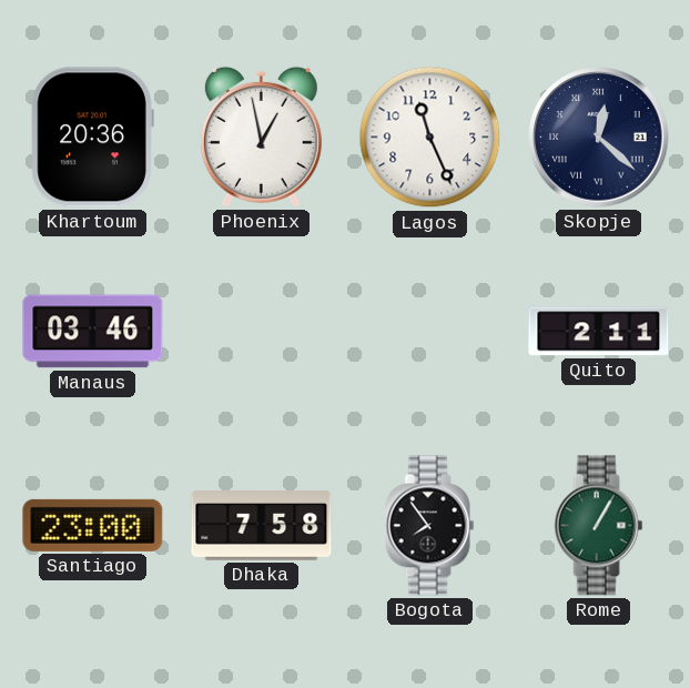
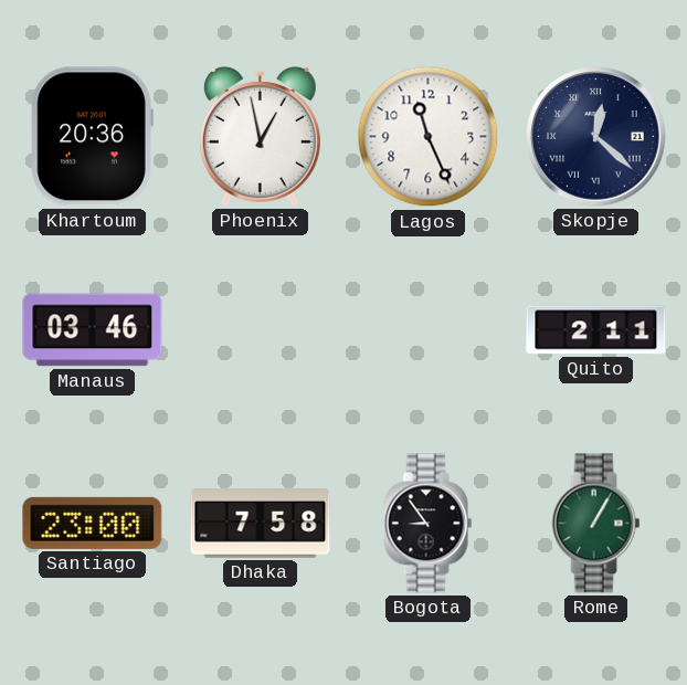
Bogota: 7:54 -> 8:54 (429, 524)
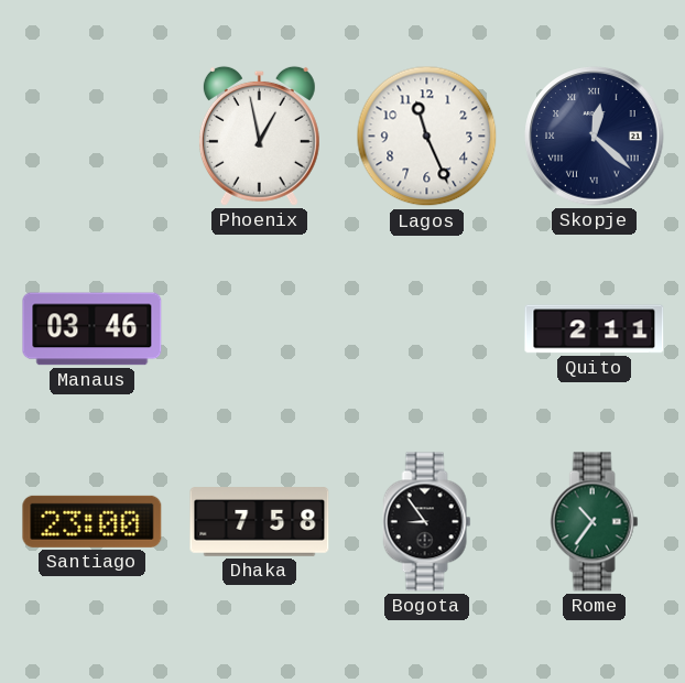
Khartoum: 20:36 -> none (92, 137)
Rome: 1:05 -> 10:36 (595, 522)
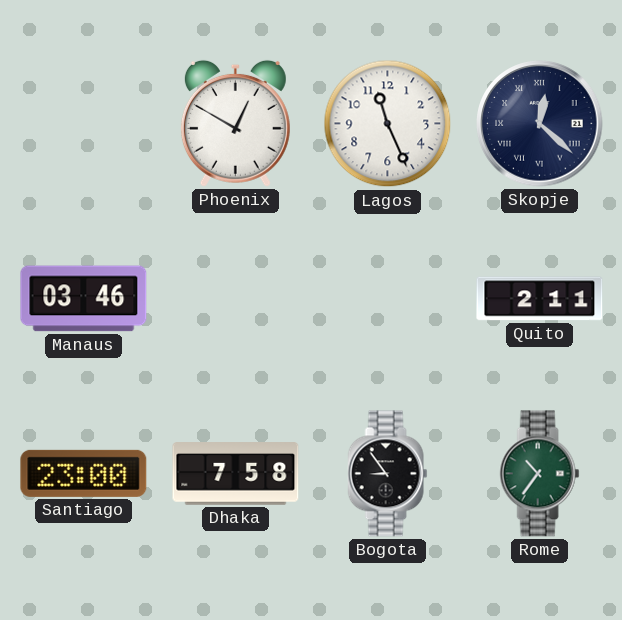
Phoenix: 12:58 -> 12:50 (235, 123)
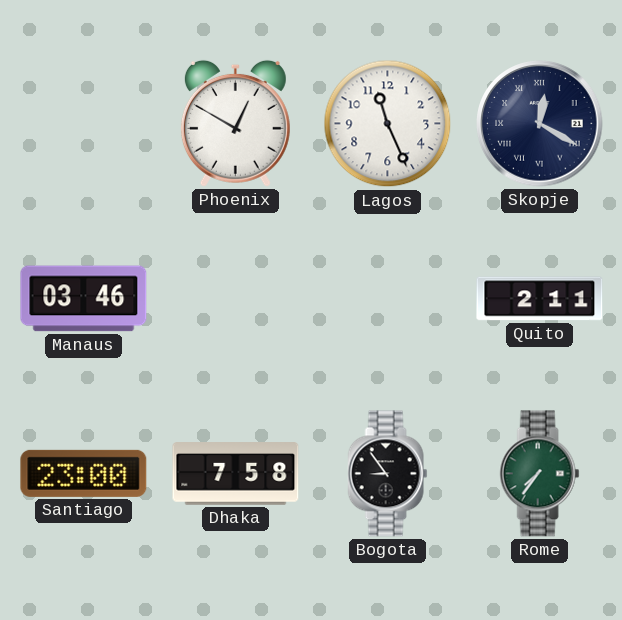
Skopje: 12:22 -> 12:20 (540, 124)
Rome: 10:36 -> 7:36 (540, 474)
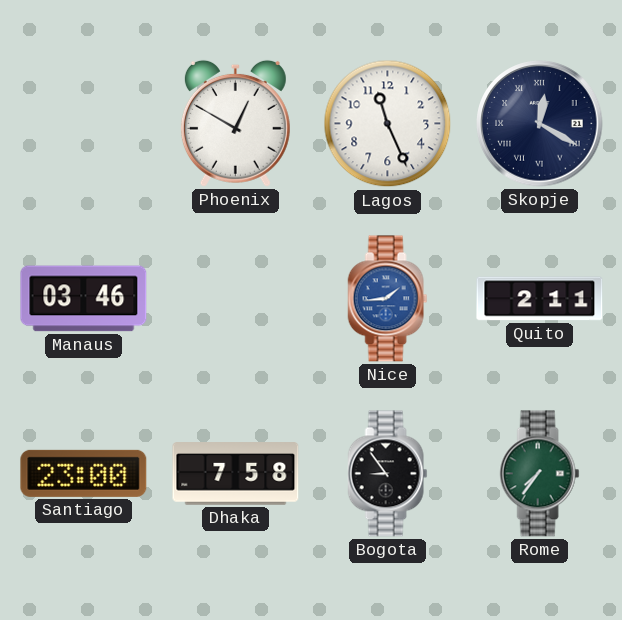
Nice: none -> 1:44 (388, 299)
